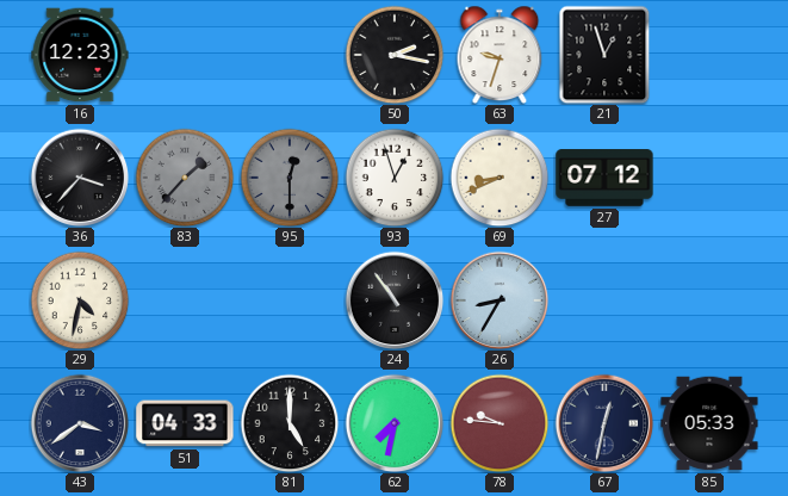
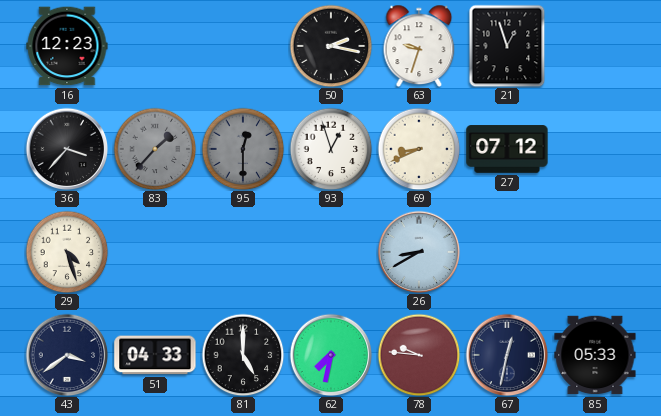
29: 4:32 -> 4:27 (67, 252)
24: 10:54 -> none (395, 300)
26: 8:35 -> 8:40 (419, 252)
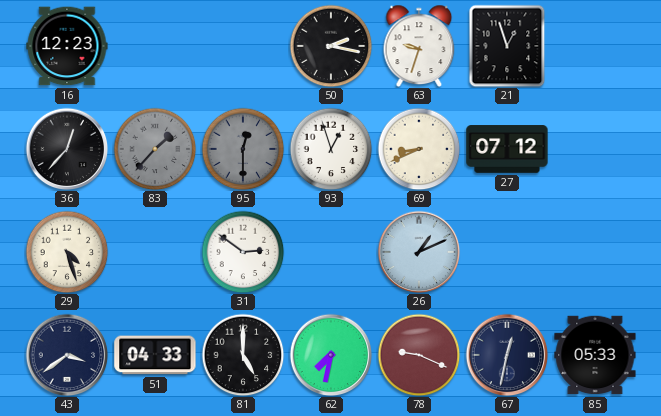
36: 3:37 -> 12:37 (67, 149)
31: none -> 2:51 (243, 252)
26: 8:40 -> 1:11 (419, 252)
78: 9:46 -> 9:19 (419, 355)
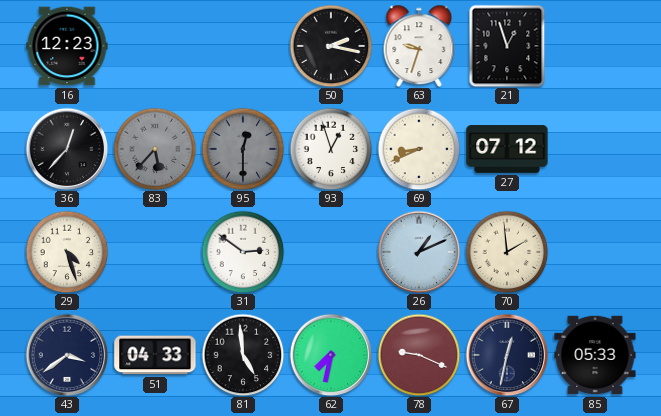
83: 1:37 -> 5:37 (155, 149)
70: none -> 1:59 (507, 252)
81: 5:00 -> 4:59 (243, 355)
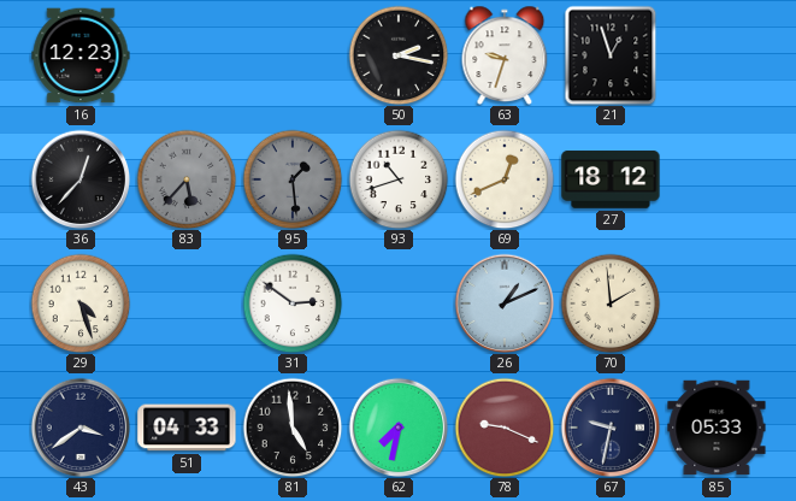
95: 12:30 -> 1:29 (293, 179)
93: 12:57 -> 10:42 (399, 179)
69: 8:41 -> 12:41 (505, 179)
27: 07:12 -> 18:12 (611, 179)
67: 12:32 -> 9:32 (611, 428)
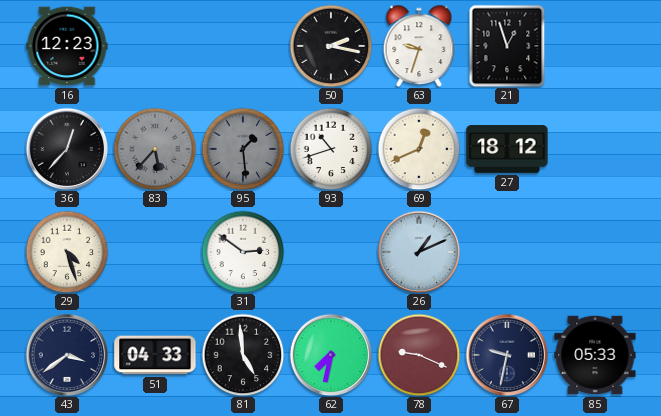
70: 1:59 -> none (611, 303)
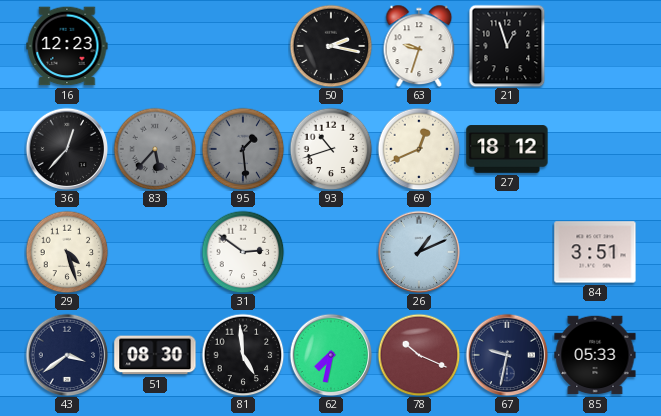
84: none -> 3:51 (595, 252)
51: 04:33 -> 08:30 (155, 355)
78: 9:19 -> 10:19 (419, 355)
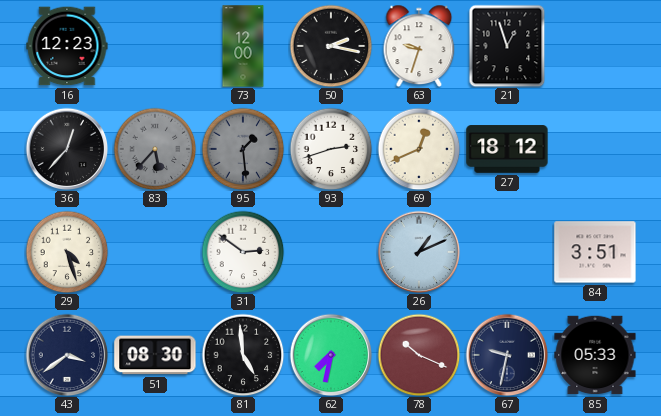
73: none -> 12:00 (243, 46)
93: 10:42 -> 2:42 (331, 149)
